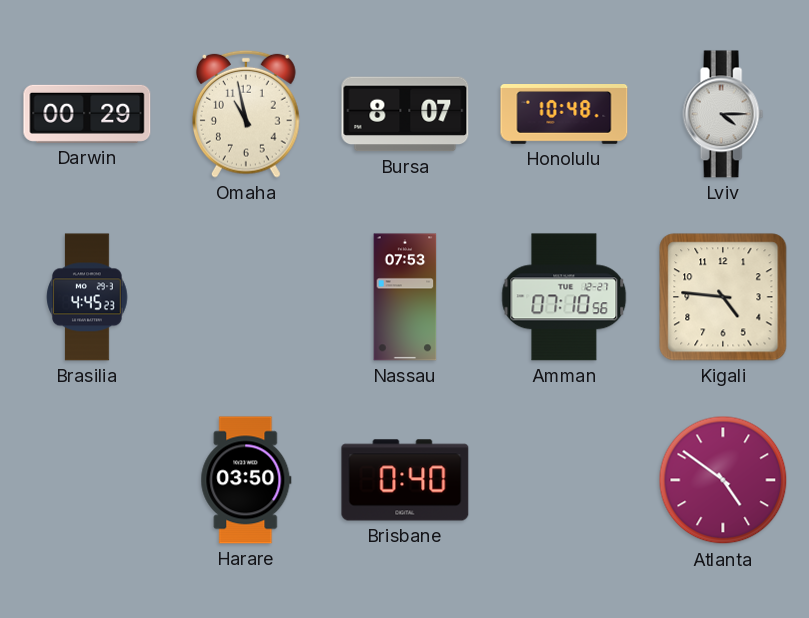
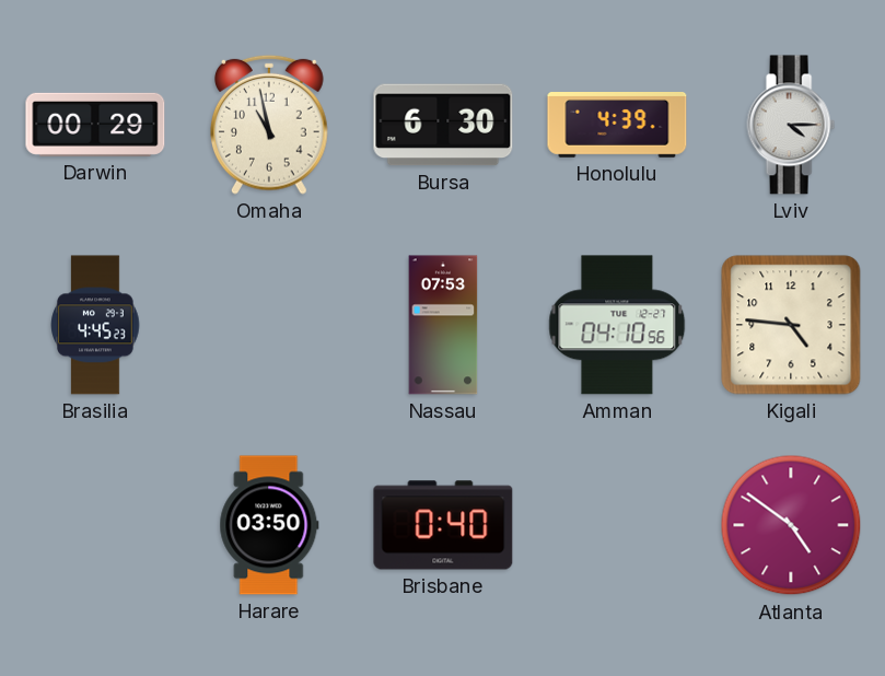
Bursa: 8:07 -> 6:30 (443, 125)
Honolulu: 10:48 -> 4:39 (617, 126)
Amman: 07:10 -> 04:10 (617, 325)
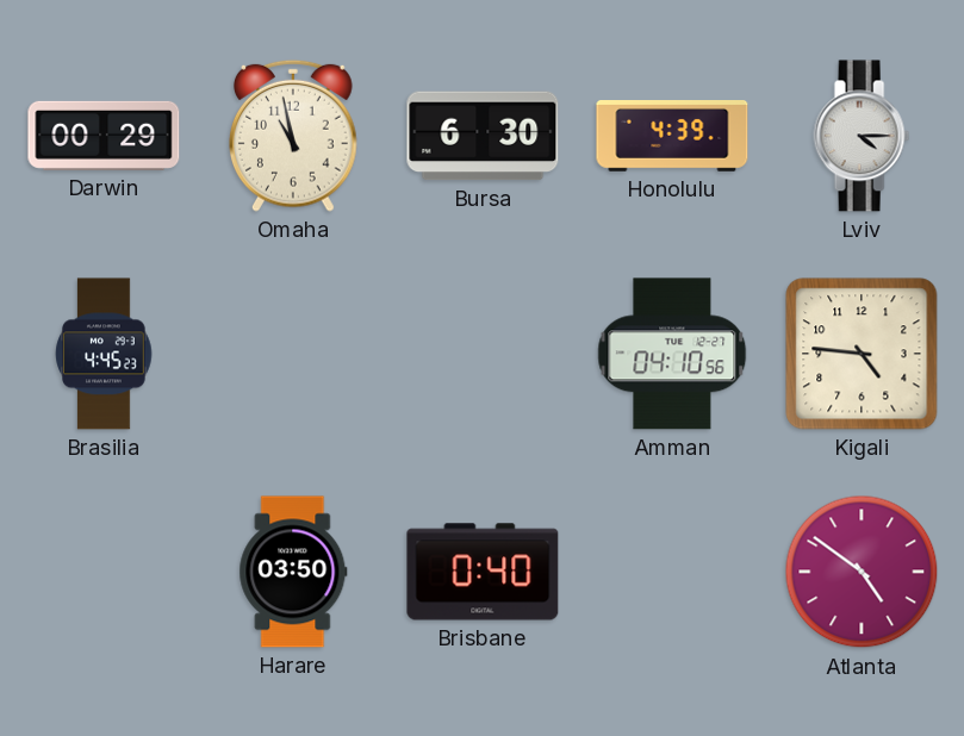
Nassau: 07:53 -> none (443, 325)
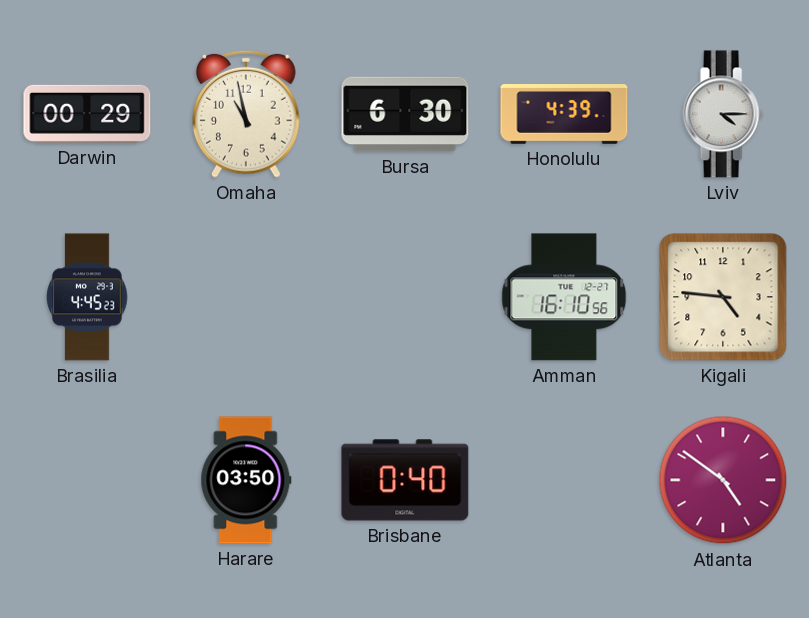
Amman: 04:10 -> 16:10 (564, 297)
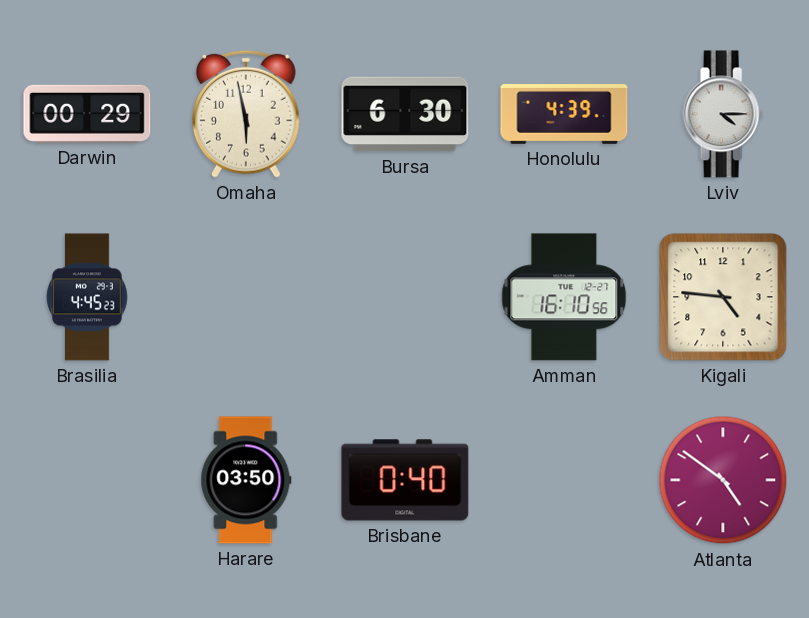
Omaha: 10:58 -> 5:58 (247, 114)
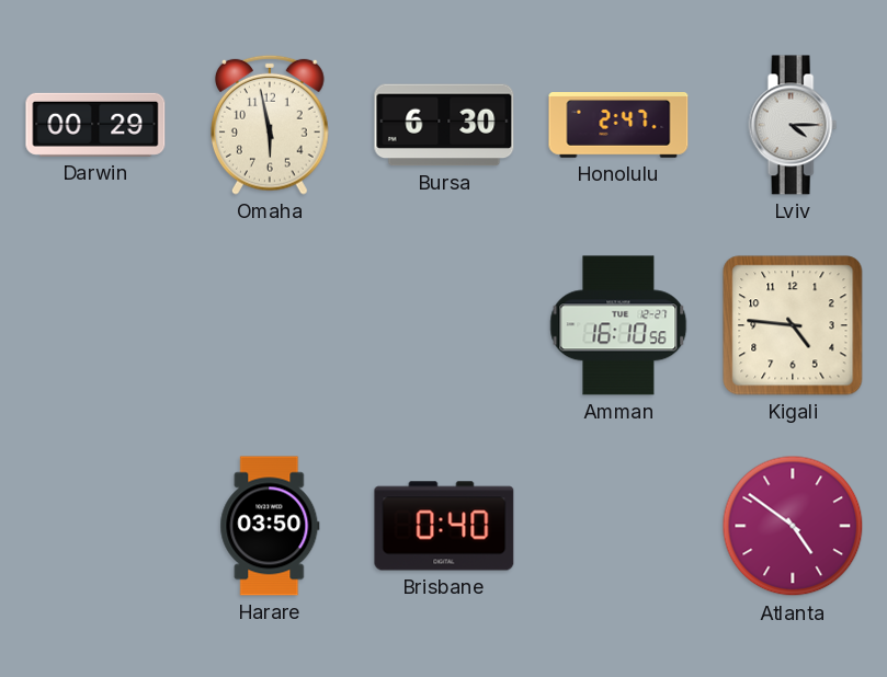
Honolulu: 4:39 -> 2:47 (618, 126)
Brasilia: 4:45 -> none (87, 297)
